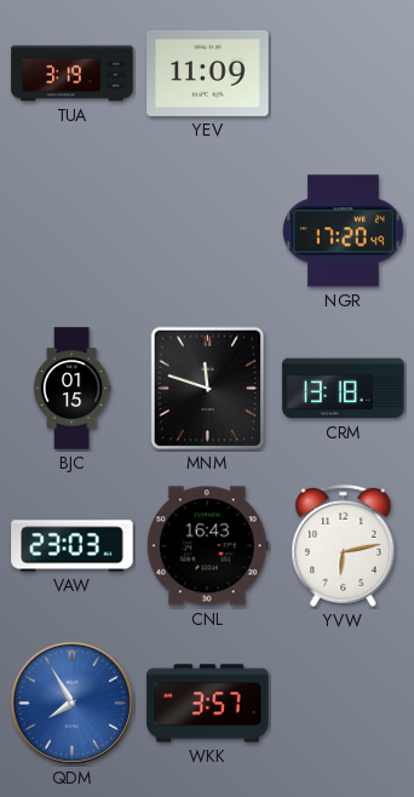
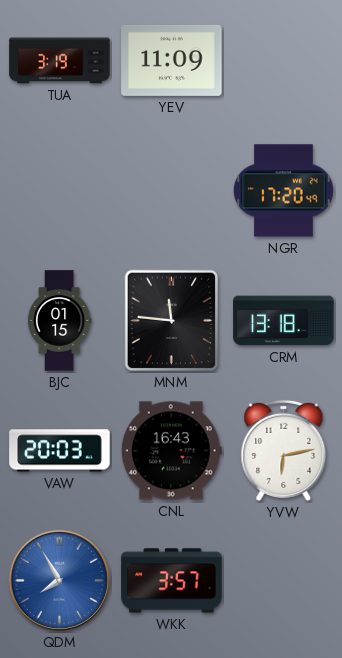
MNM: 11:48 -> 11:46 (172, 321)
VAW: 23:03 -> 20:03 (60, 451)
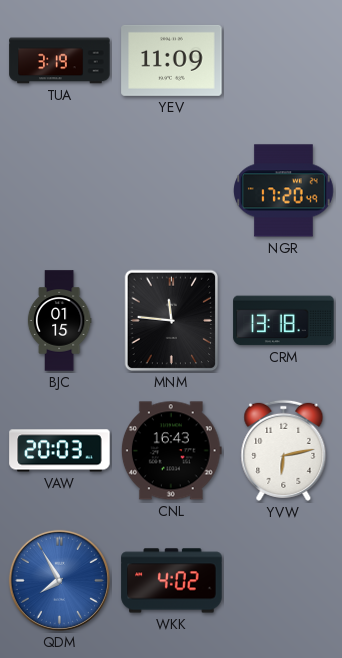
WKK: 3:57 -> 4:02 (172, 581)
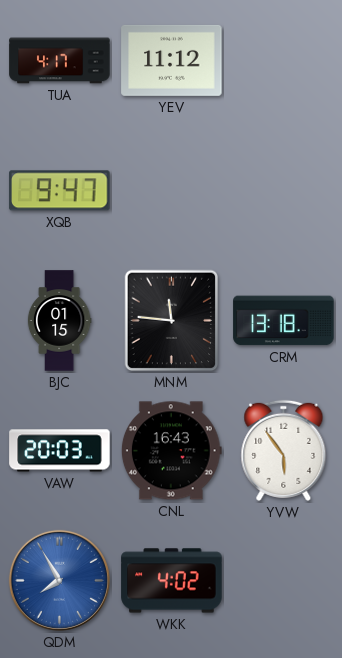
TUA: 3:19 -> 4:17 (60, 61)
YEV: 11:09 -> 11:12 (172, 60)
XQB: none -> 9:47 (60, 191)
NGR: 17:20 -> none (284, 191)
YVW: 6:13 -> 5:54 (284, 450)
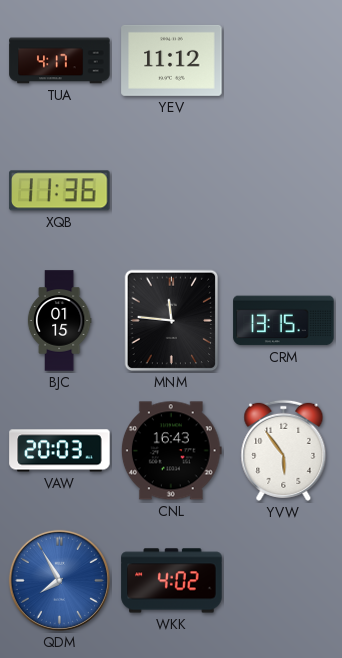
XQB: 9:47 -> 11:36 (60, 191)
CRM: 13:18 -> 13:15 (284, 321)
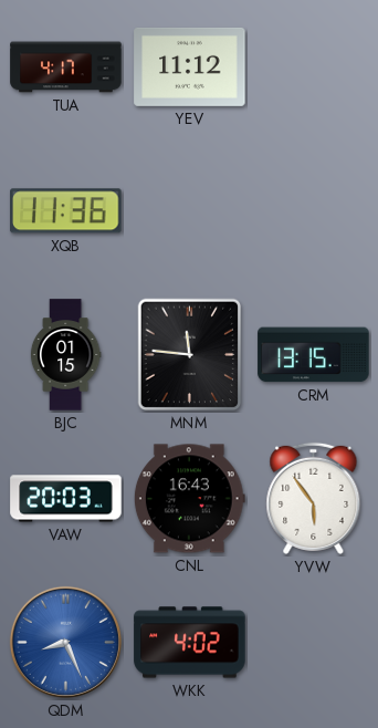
QDM: 7:55 -> 8:26 (65, 642)
